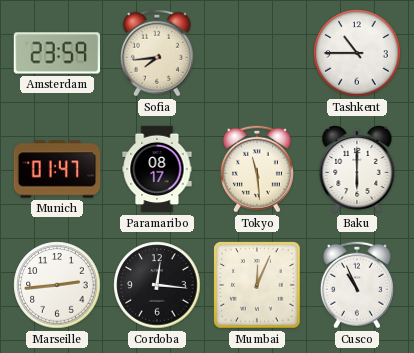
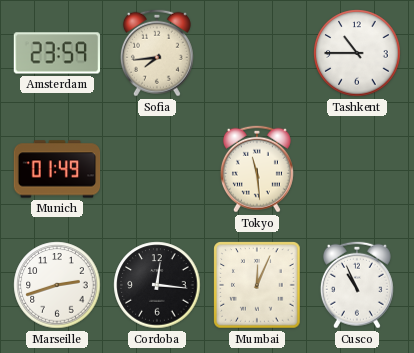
Munich: 01:47 -> 01:49 (57, 169)
Paramaribo: 08:17 -> none (157, 169)
Baku: 6:00 -> none (357, 170)
Marseille: 2:44 -> 2:42 (57, 285)
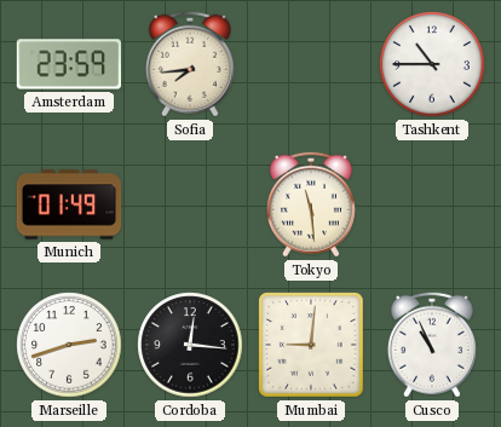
Mumbai: 12:04 -> 9:01 (311, 345)
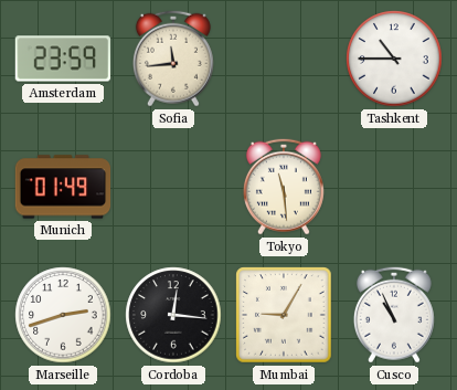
Sofia: 7:44 -> 11:44 (173, 59)
Mumbai: 9:01 -> 9:05 (284, 315)
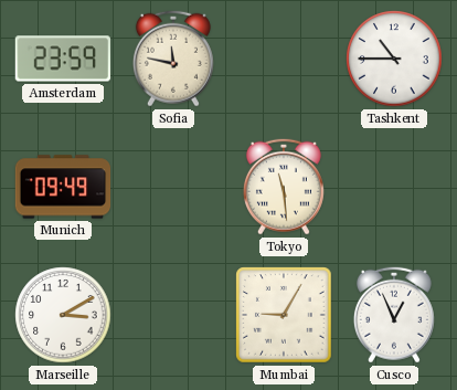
Sofia: 11:44 -> 11:47 (173, 59)
Munich: 01:49 -> 09:49 (63, 187)
Marseille: 2:42 -> 3:10 (63, 315)
Cordoba: 12:16 -> none (173, 315)
Cusco: 10:56 -> 12:56 (394, 315)
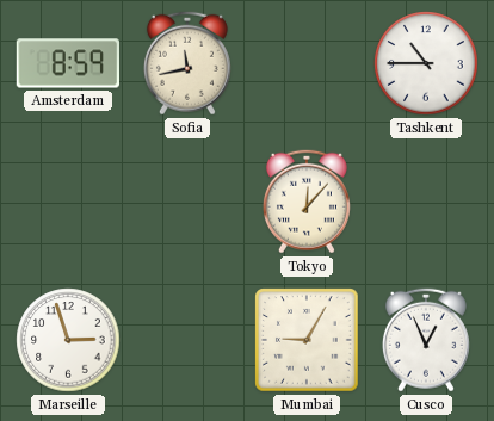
Amsterdam: 23:59 -> 8:59 (68, 63)
Sofia: 11:47 -> 11:43 (187, 63)
Munich: 09:49 -> none (63, 187)
Tokyo: 11:29 -> 12:07 (307, 202)
Marseille: 3:10 -> 2:57 (68, 340)
